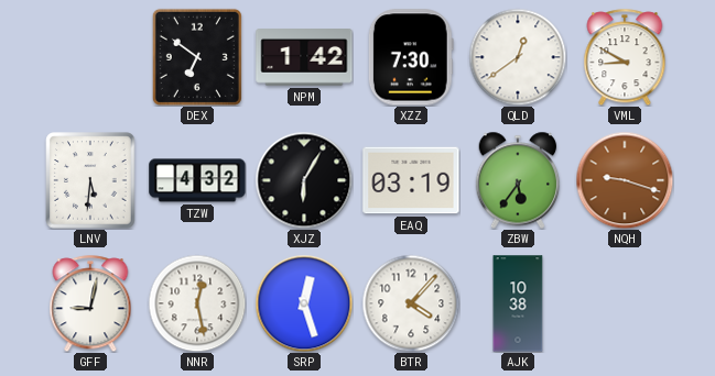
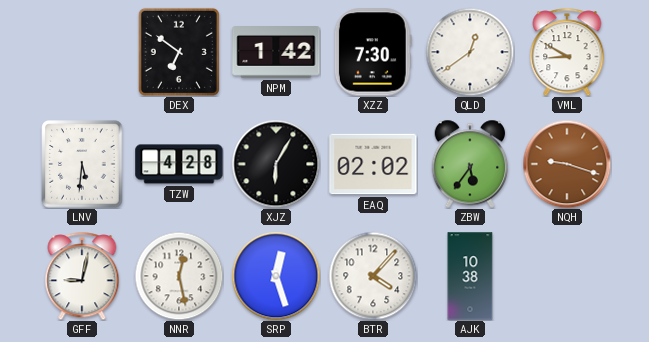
TZW: 4:32 -> 4:28 (179, 164)
EAQ: 03:19 -> 02:02 (373, 164)
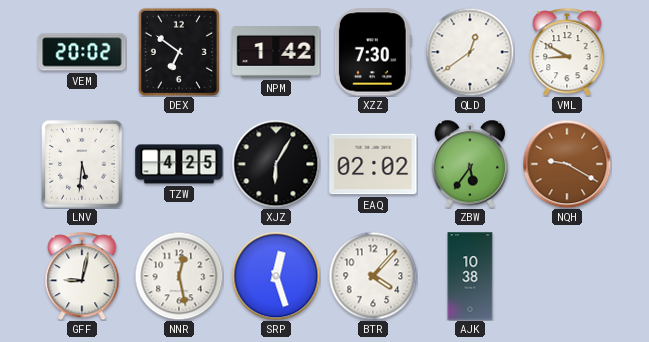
VEM: none -> 20:02 (82, 52)
TZW: 4:28 -> 4:25 (179, 164)
NQH: 9:18 -> 9:20 (567, 164)
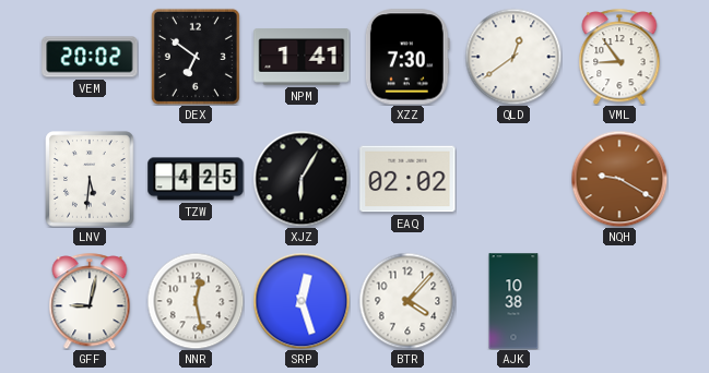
NPM: 1:42 -> 1:41 (302, 58)
VML: 8:50 -> 8:54 (619, 57)
ZBW: 5:36 -> none (470, 164)
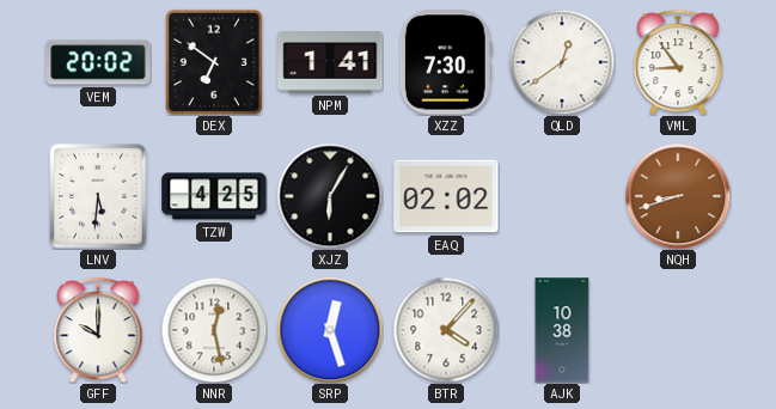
NQH: 9:20 -> 8:42 (678, 196)
GFF: 9:02 -> 10:00 (98, 330)
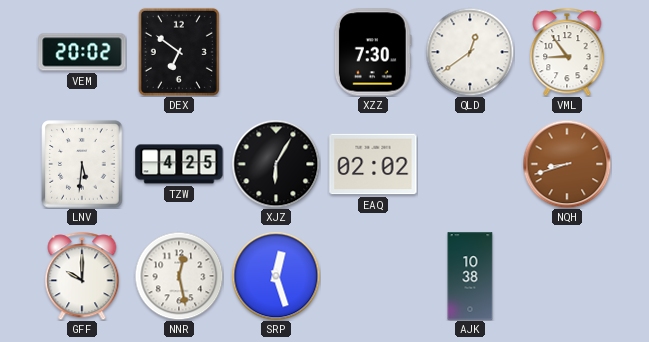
NPM: 1:41 -> none (330, 63)
BTR: 4:07 -> none (446, 330)
